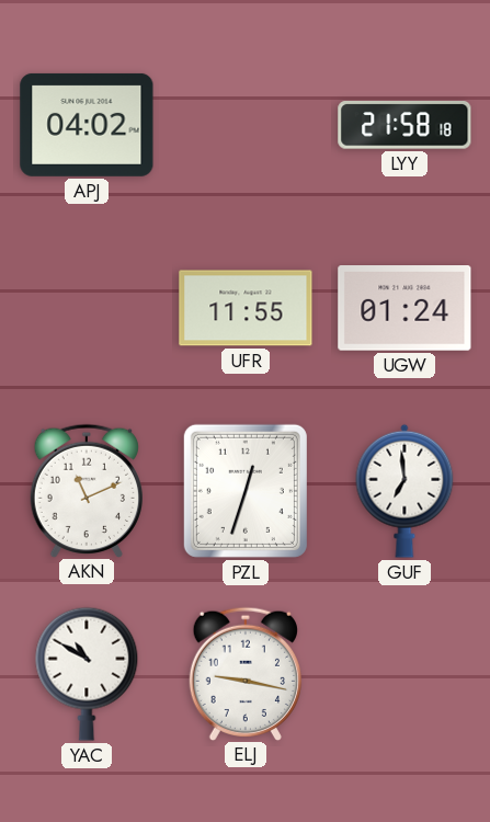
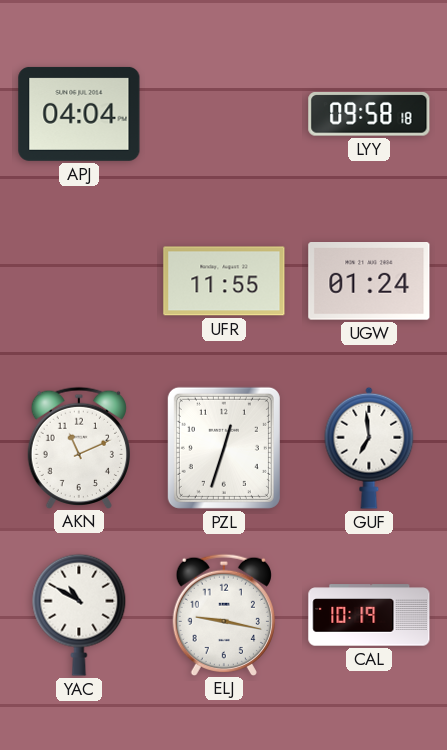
APJ: 04:02 -> 04:04 (79, 114)
LYY: 21:58 -> 09:58 (369, 114)
CAL: none -> 10:19 (369, 615)
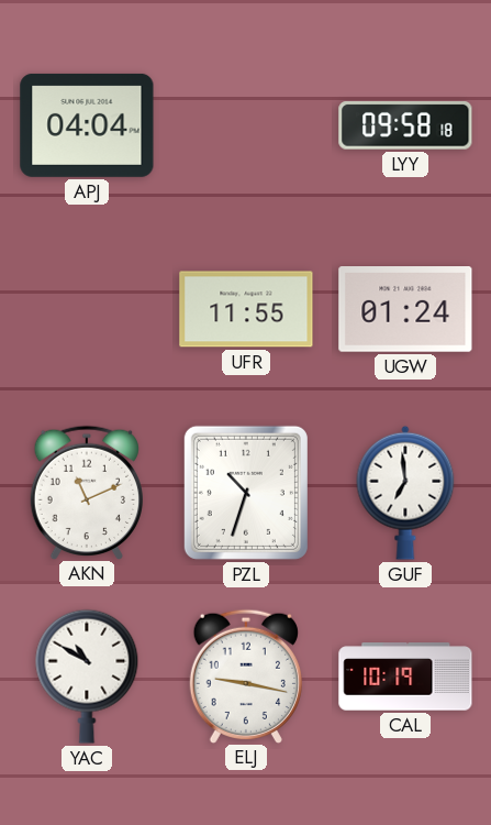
PZL: 12:33 -> 10:33 (246, 493)
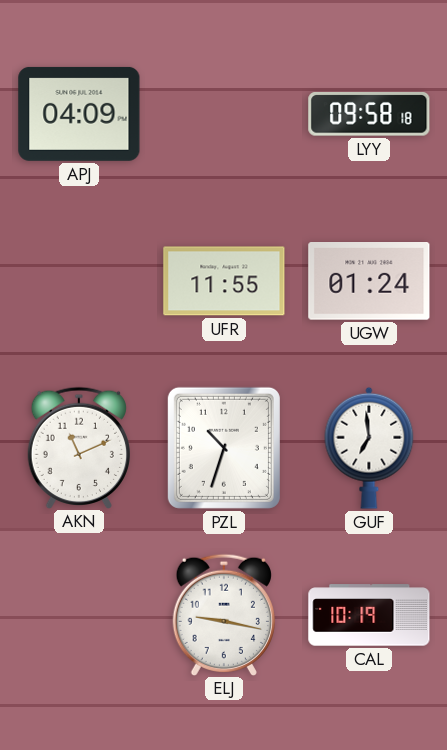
APJ: 04:04 -> 04:09 (79, 114)
YAC: 10:50 -> none (87, 676)
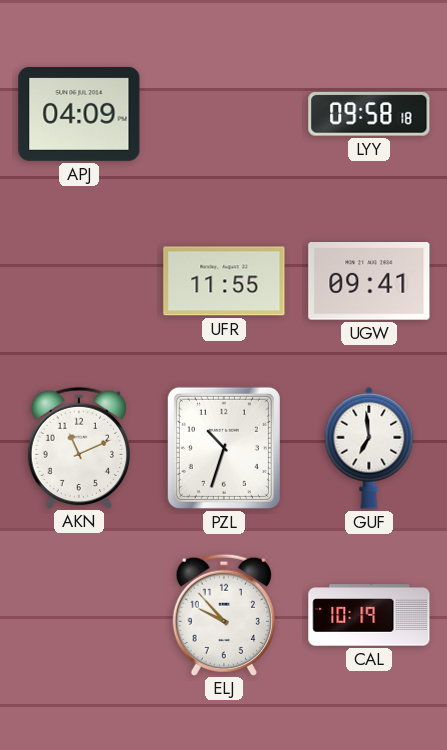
UGW: 01:24 -> 09:41 (369, 282)
ELJ: 9:17 -> 9:53 (223, 614)
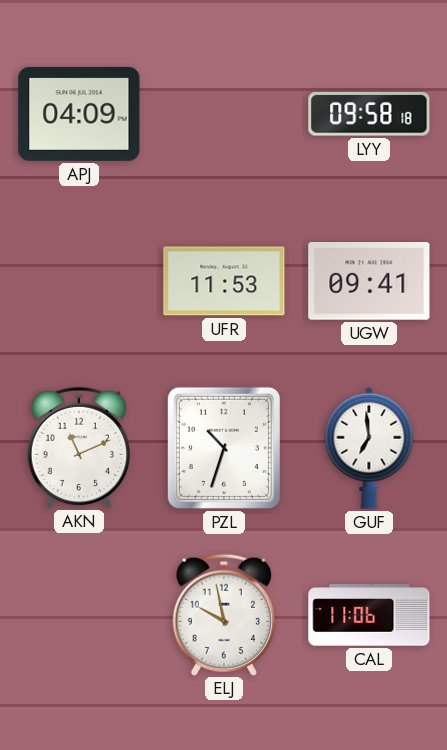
UFR: 11:55 -> 11:53 (224, 281)
ELJ: 9:53 -> 9:58 (223, 614)
CAL: 10:19 -> 11:06 (369, 615)
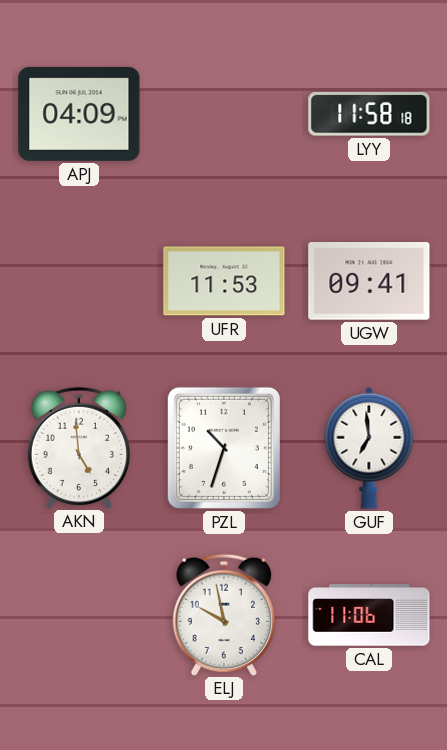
LYY: 09:58 -> 11:58 (369, 114)
AKN: 11:11 -> 4:59 (78, 447)
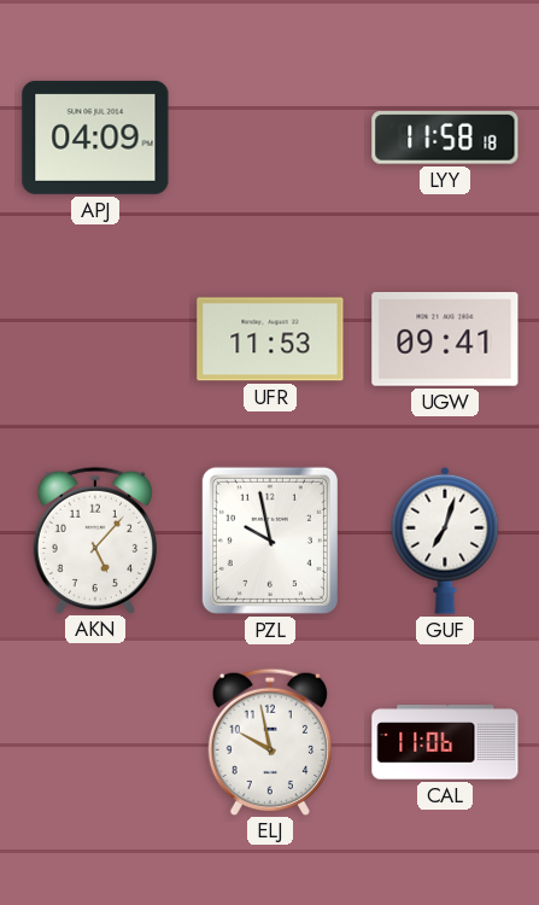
AKN: 4:59 -> 5:07 (94, 539)
PZL: 10:33 -> 9:58 (270, 541)
GUF: 6:59 -> 7:03 (445, 541)
